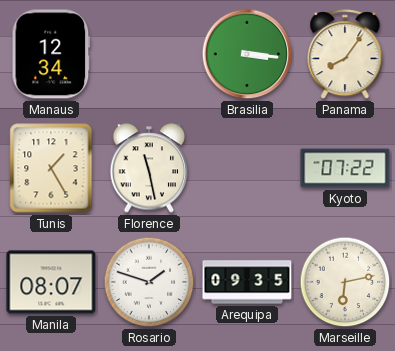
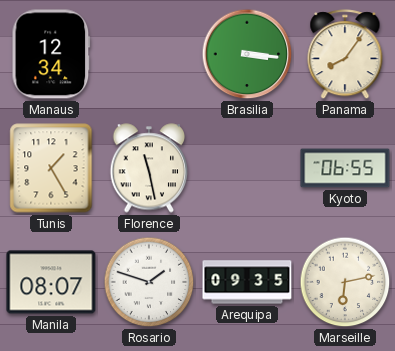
Kyoto: 07:22 -> 06:55 (345, 168)
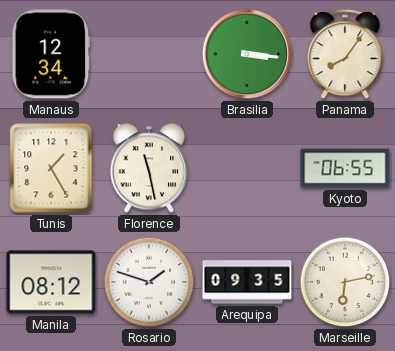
Manila: 08:07 -> 08:12 (51, 282)
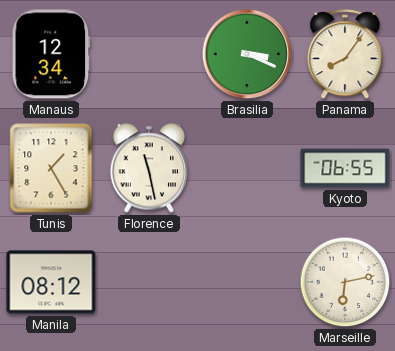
Brasilia: 3:16 -> 3:19 (247, 54)
Rosario: 1:48 -> none (149, 282)
Arequipa: 09:35 -> none (247, 282)
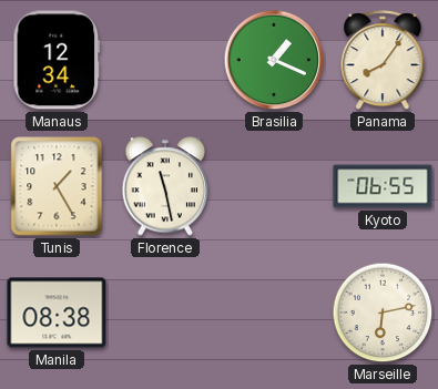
Brasilia: 3:19 -> 1:19 (274, 60)
Manila: 08:12 -> 08:38 (57, 313)
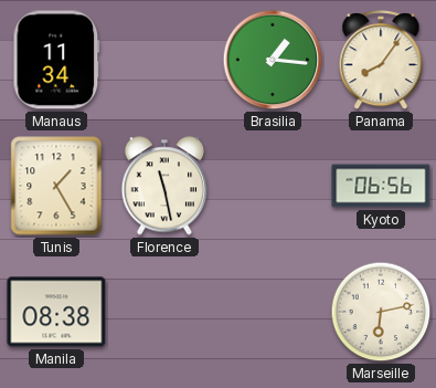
Manaus: 12:34 -> 11:34 (56, 60)
Brasilia: 1:19 -> 1:16 (273, 60)
Kyoto: 06:55 -> 06:56 (381, 186)
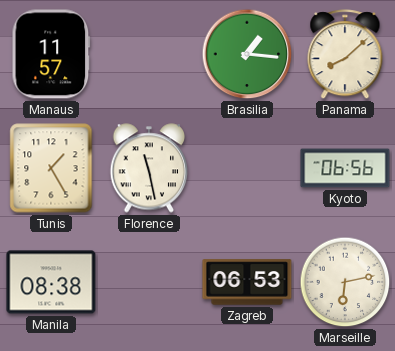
Manaus: 11:34 -> 11:57 (51, 54)
Panama: 8:06 -> 8:08 (345, 55)
Zagreb: none -> 06:53 (247, 282)
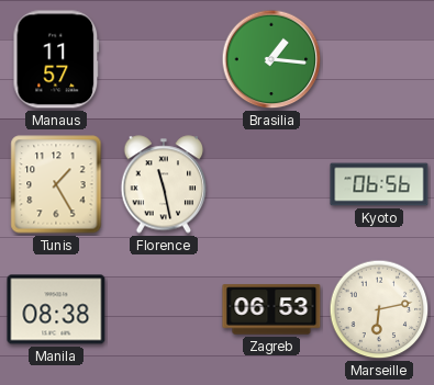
Panama: 8:08 -> none (345, 55)
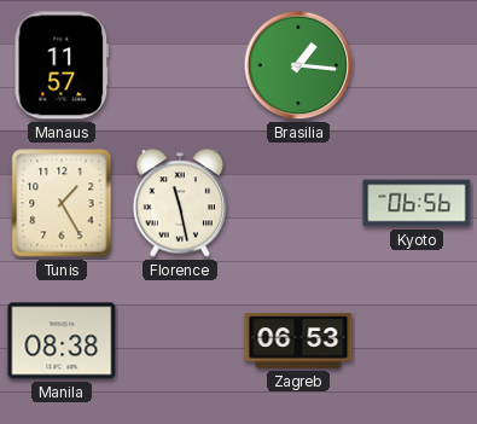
Marseille: 6:13 -> none (379, 309)
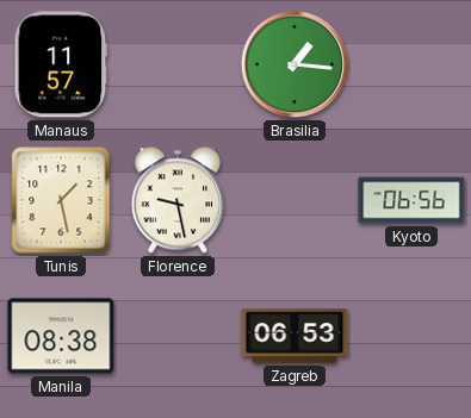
Tunis: 1:25 -> 1:28 (61, 200)
Florence: 11:28 -> 9:28 (178, 200)
